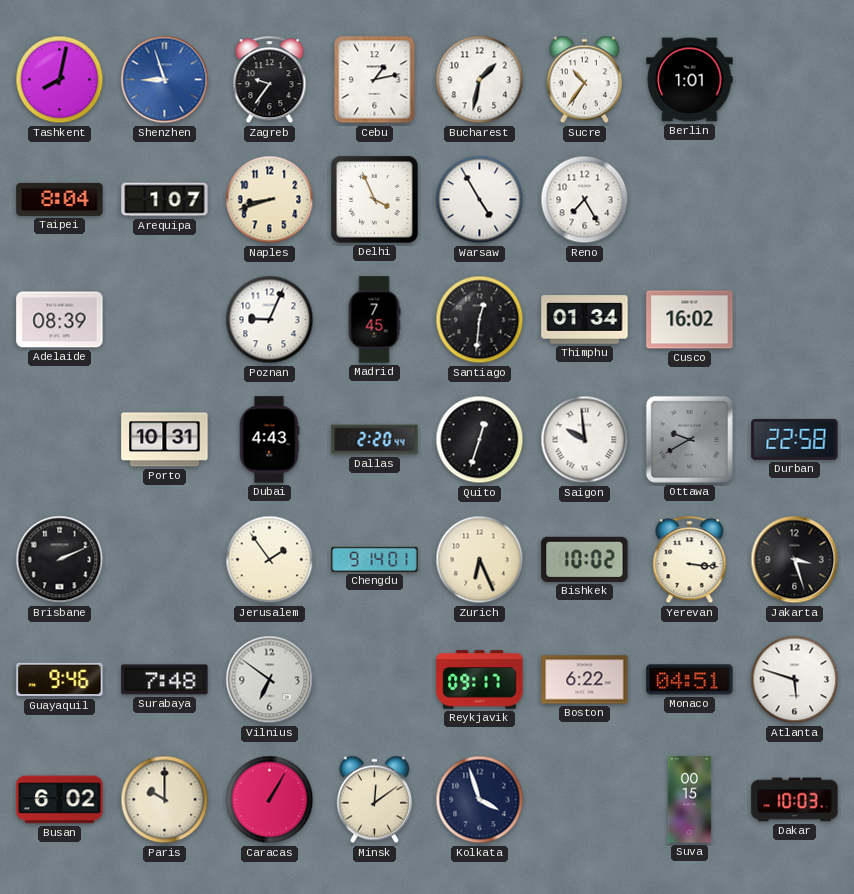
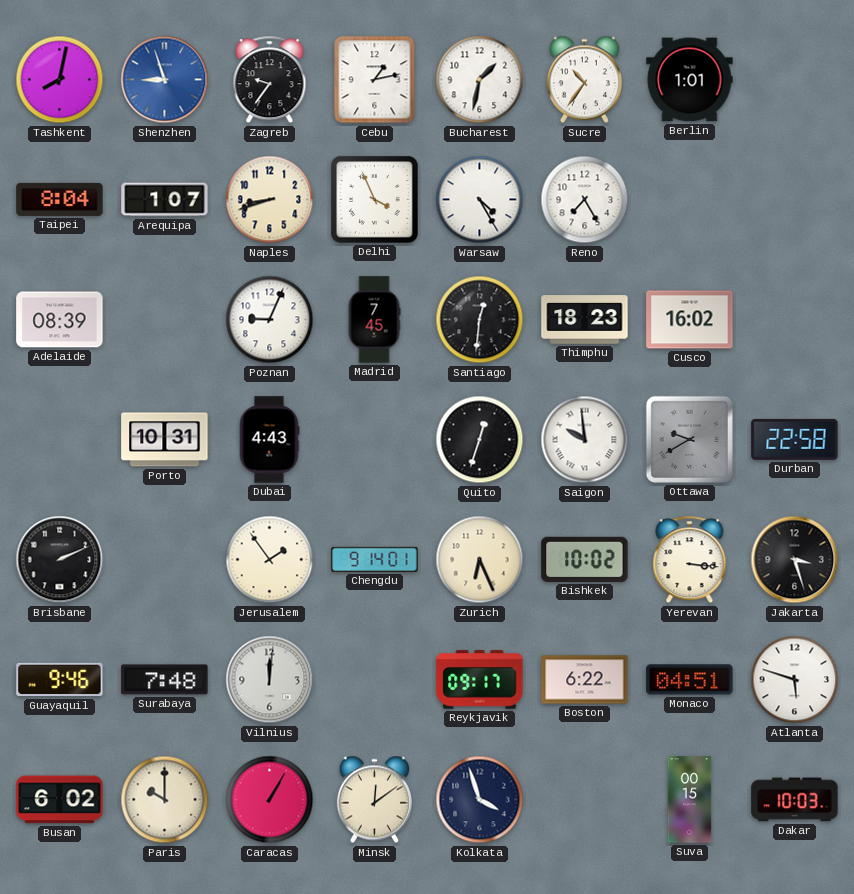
Warsaw: 4:55 -> 4:25 (480, 200)
Thimphu: 01:34 -> 18:23 (585, 320)
Dallas: 2:20 -> none (375, 440)
Vilnius: 6:51 -> 12:01 (270, 680)
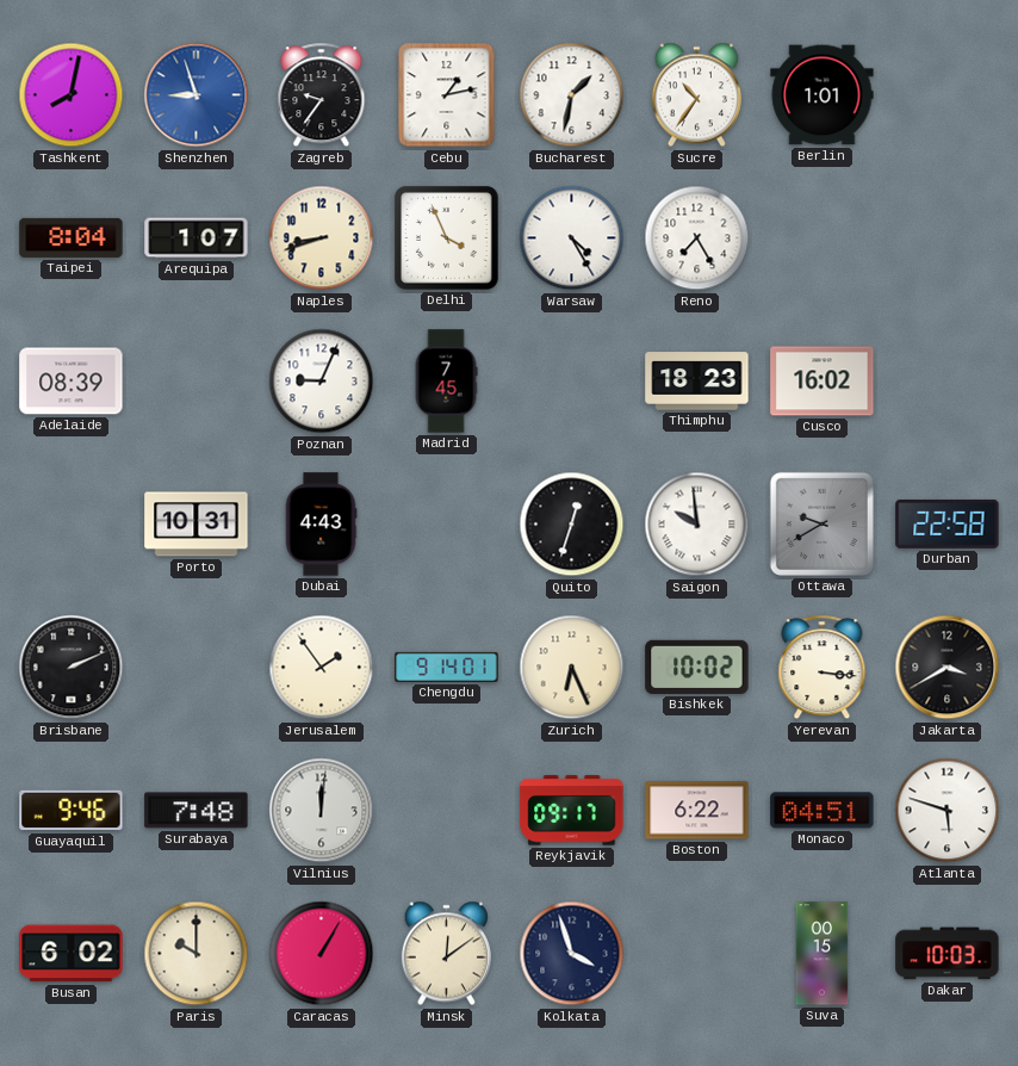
Santiago: 12:31 -> none (480, 320)
Jakarta: 3:27 -> 3:40 (948, 668)
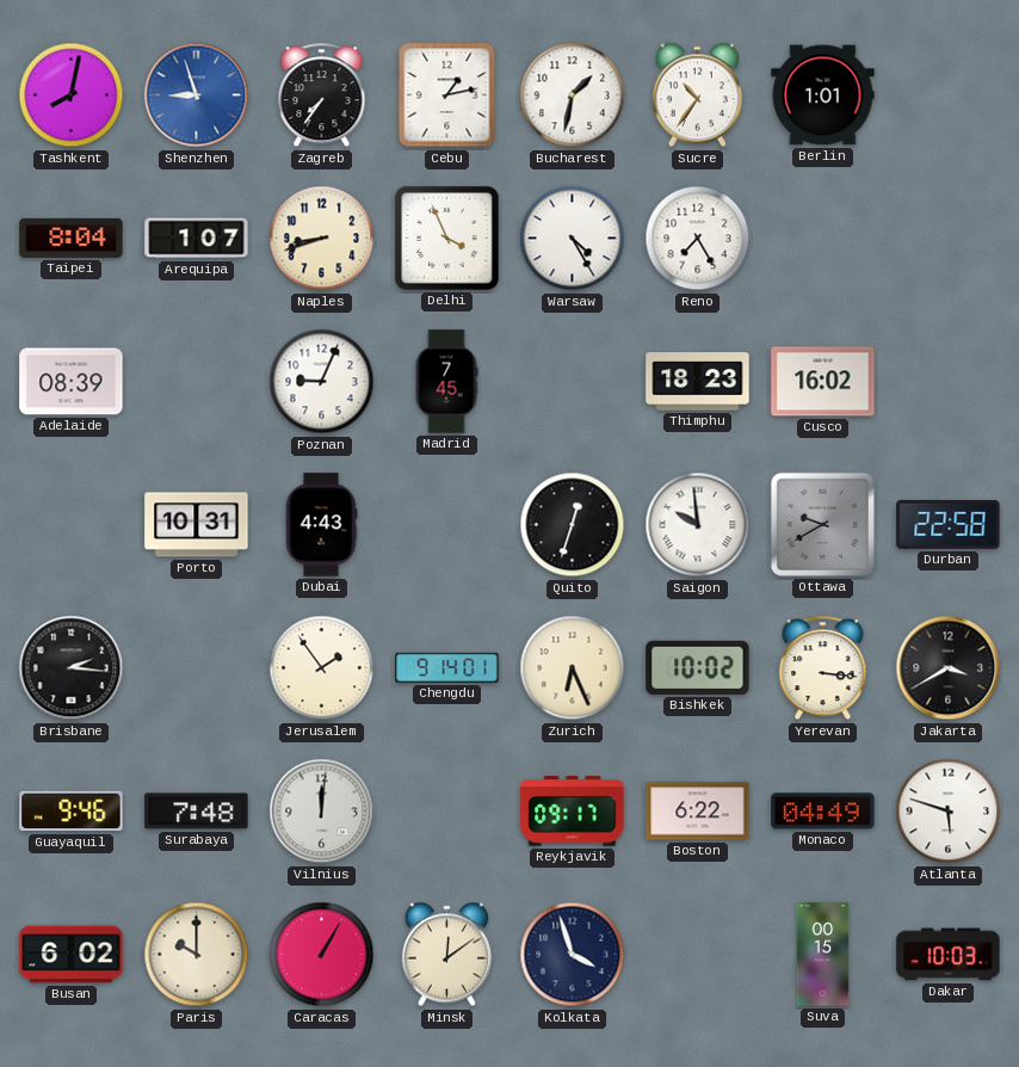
Zagreb: 9:36 -> 7:36 (322, 95)
Brisbane: 2:11 -> 2:16 (72, 668)
Monaco: 04:51 -> 04:49 (823, 812)
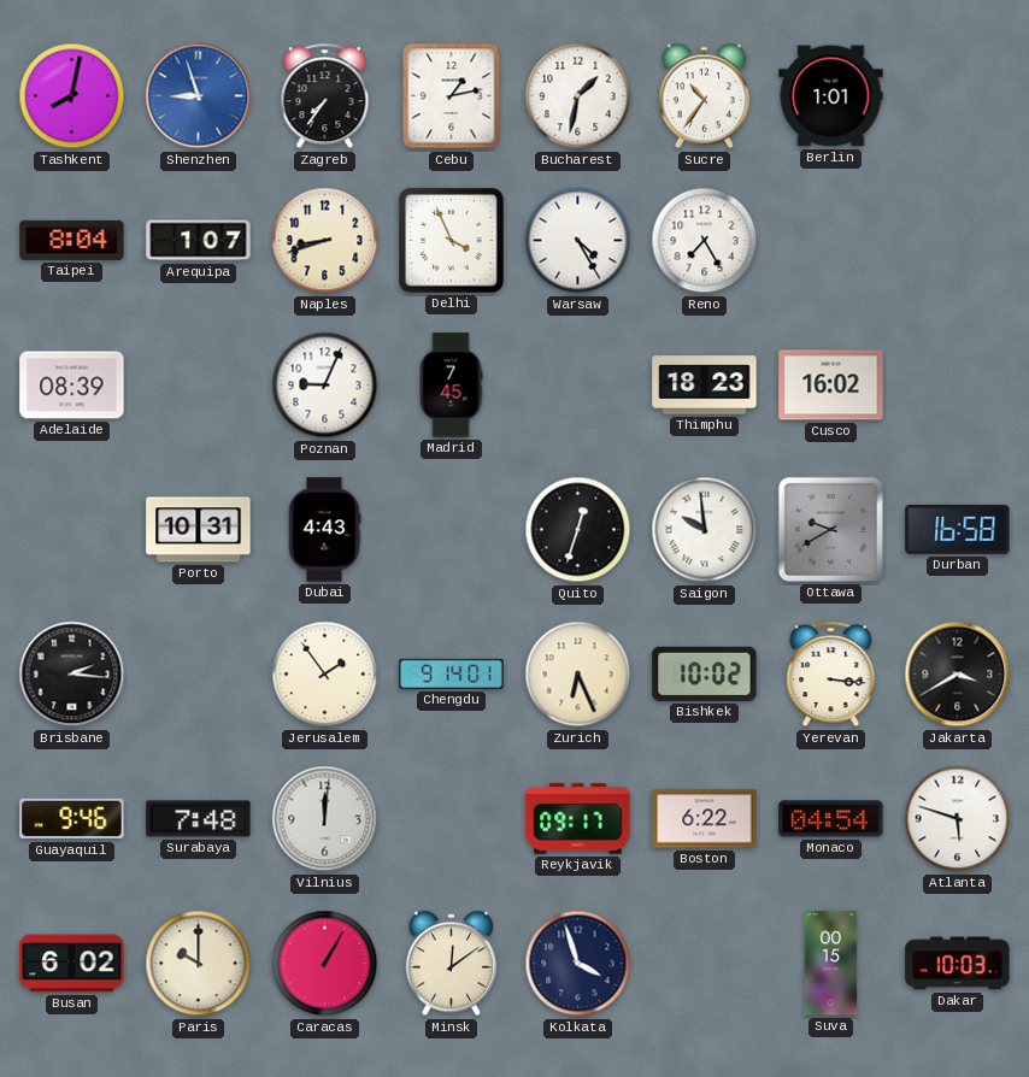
Durban: 22:58 -> 16:58 (958, 529)
Monaco: 04:49 -> 04:54 (831, 819)
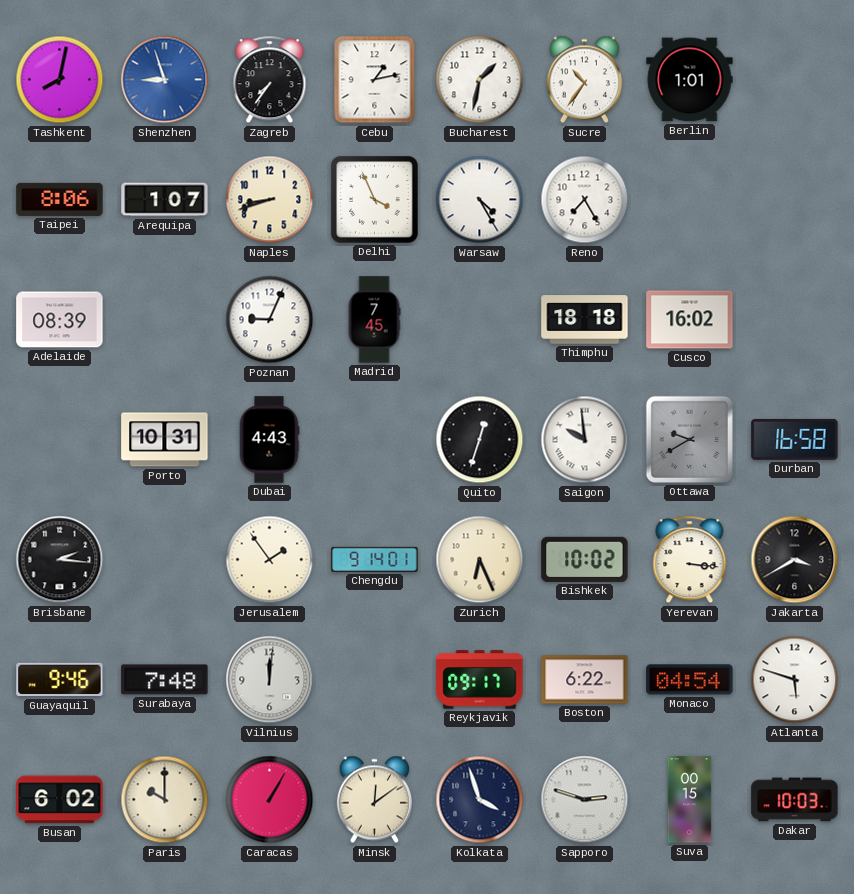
Taipei: 8:04 -> 8:06 (60, 199)
Thimphu: 18:23 -> 18:18 (585, 320)
Sapporo: none -> 2:48 (585, 800)
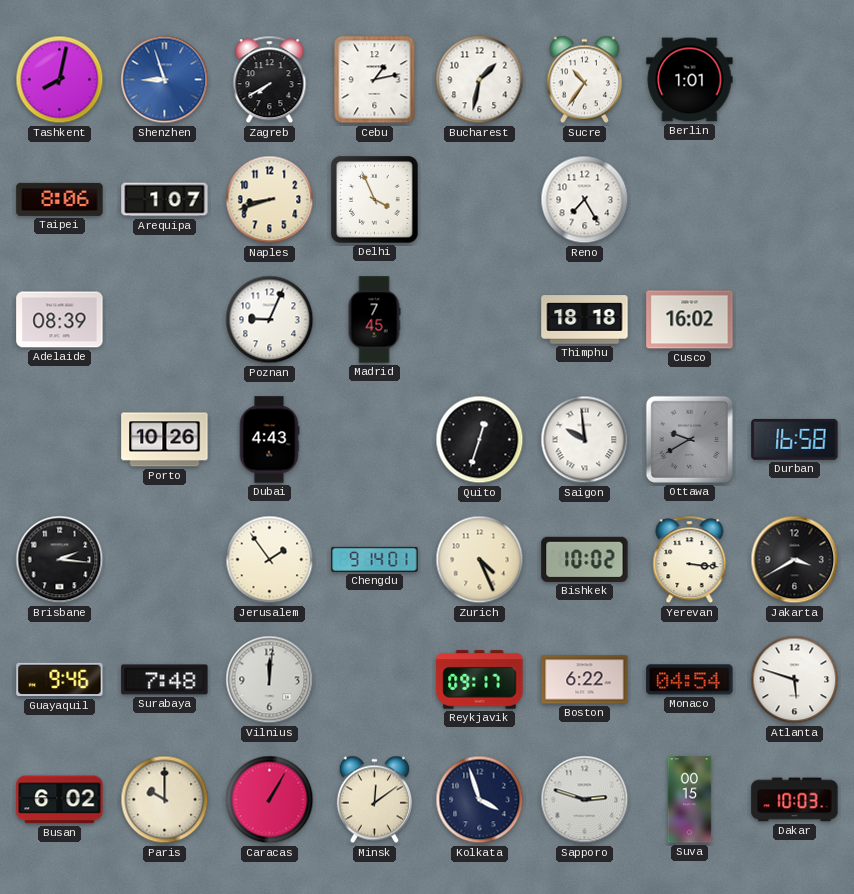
Zagreb: 7:36 -> 7:40 (270, 80)
Warsaw: 4:25 -> none (480, 200)
Porto: 10:31 -> 10:26 (165, 440)
Zurich: 6:26 -> 4:26 (480, 560)
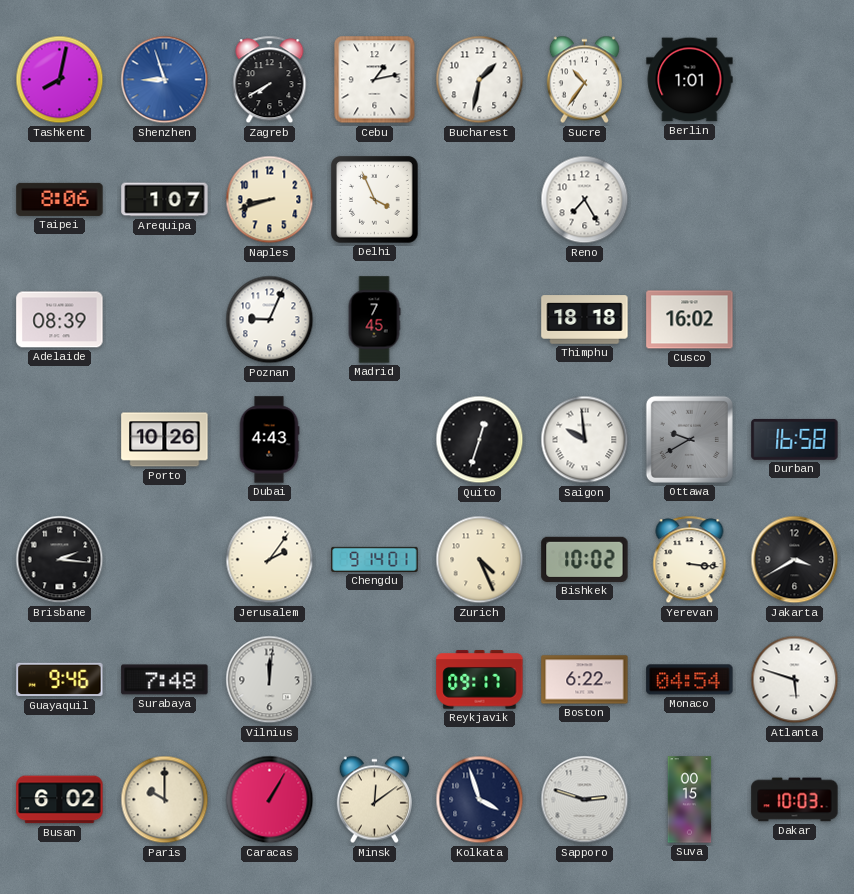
Jerusalem: 1:54 -> 2:06 (270, 560)
